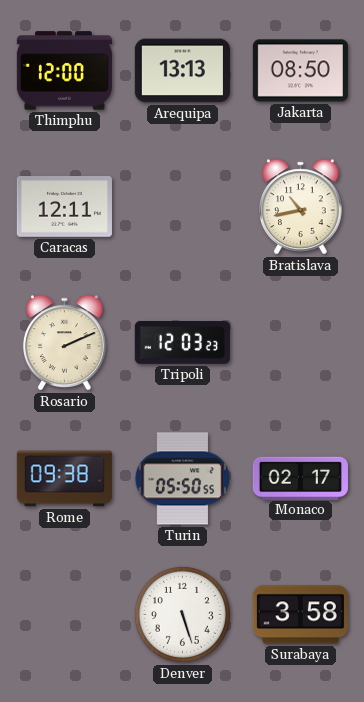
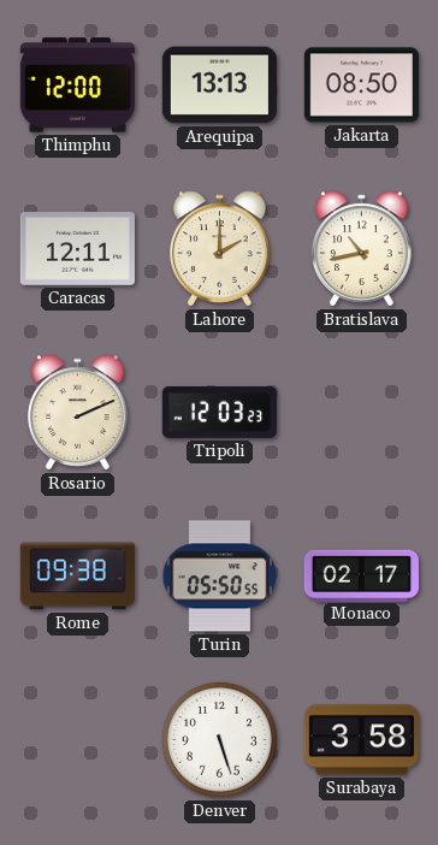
Lahore: none -> 2:00 (220, 249)
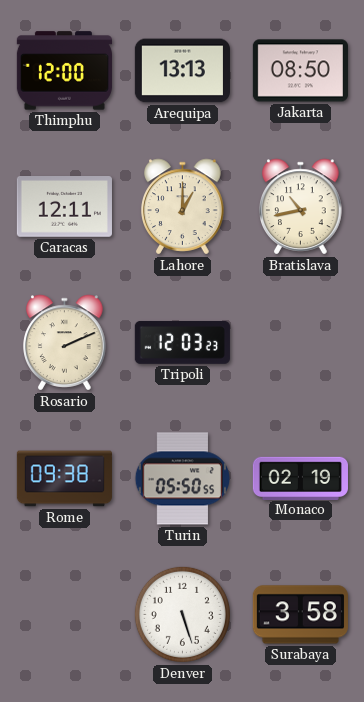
Lahore: 2:00 -> 1:00 (183, 207)
Monaco: 02:17 -> 02:19 (300, 478)
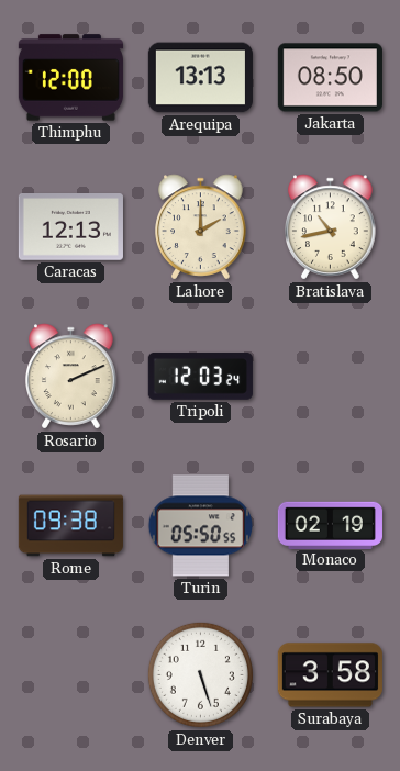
Caracas: 12:11 -> 12:13 (70, 227)
Lahore: 1:00 -> 2:00 (201, 227)
Tripoli: 12:03:23 -> 12:03:24 (200, 376)
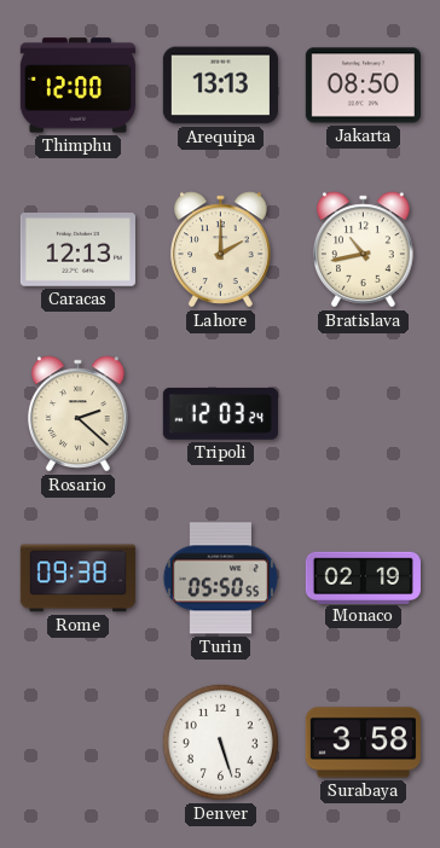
Rosario: 2:11 -> 2:22 (79, 414)
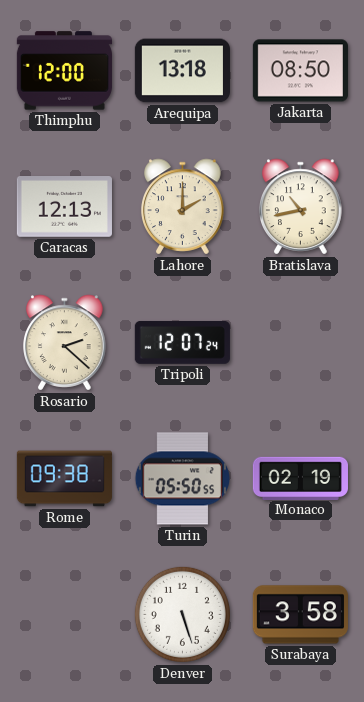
Arequipa: 13:13 -> 13:18 (182, 71)
Tripoli: 12:03 -> 12:07 (182, 342)
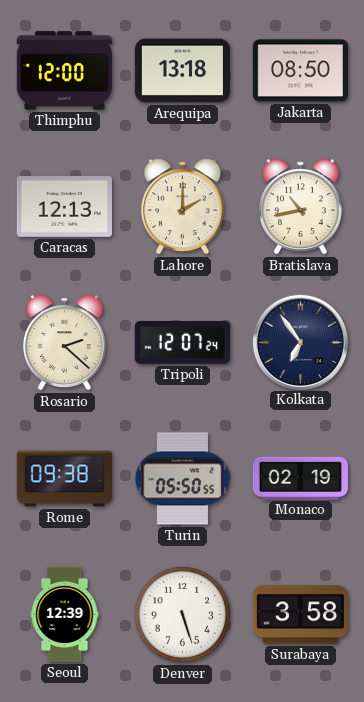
Kolkata: none -> 6:54 (300, 342)
Seoul: none -> 12:39 (65, 614)
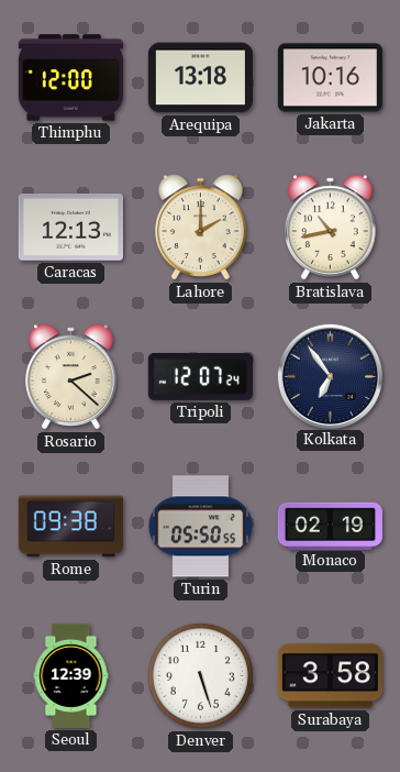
Jakarta: 08:50 -> 10:16 (330, 78)
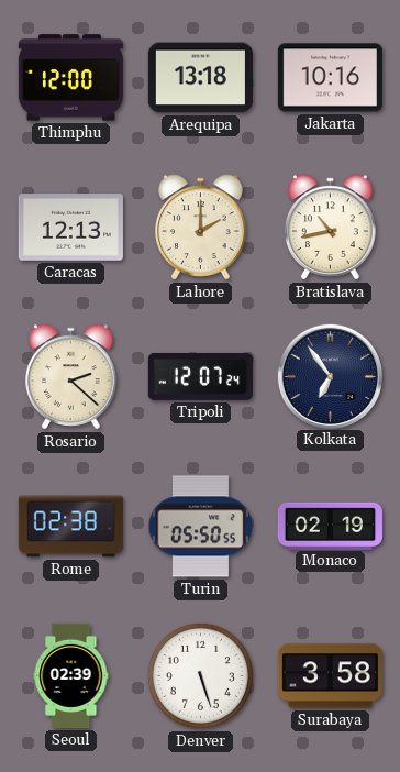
Rome: 09:38 -> 02:38 (70, 527)
Seoul: 12:39 -> 02:39 (71, 675)
